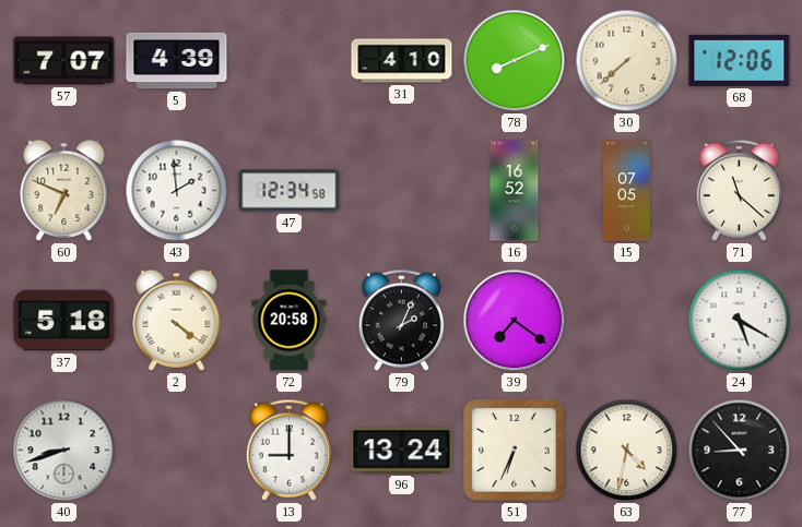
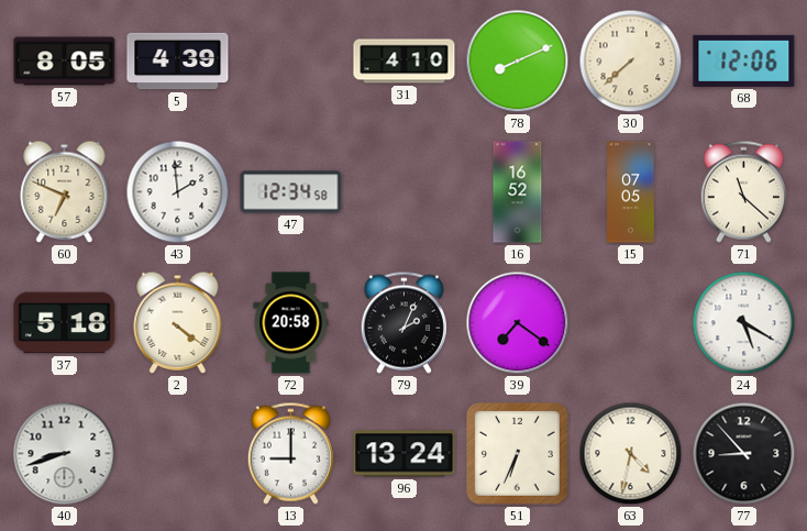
57: 7:07 -> 8:05 (65, 62)
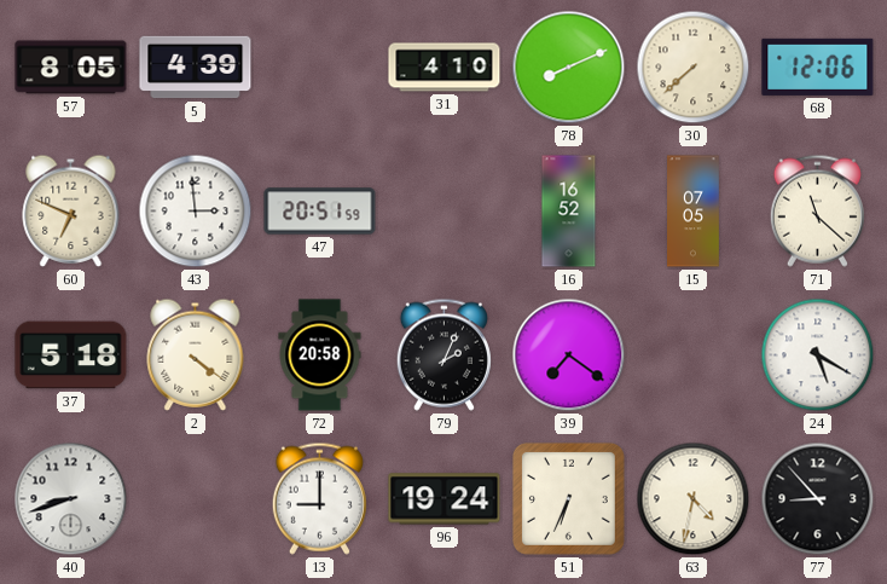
43: 1:59 -> 2:59 (196, 212)
47: 12:34 -> 20:51 (320, 212)
96: 13:24 -> 19:24 (445, 499)
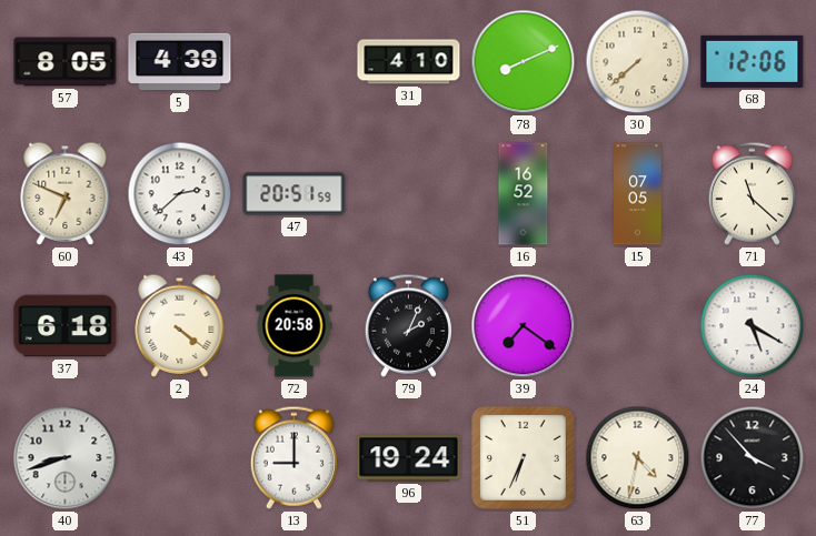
43: 2:59 -> 2:38 (180, 194)
37: 5:18 -> 6:18 (66, 326)
77: 8:53 -> 3:53 (753, 458)
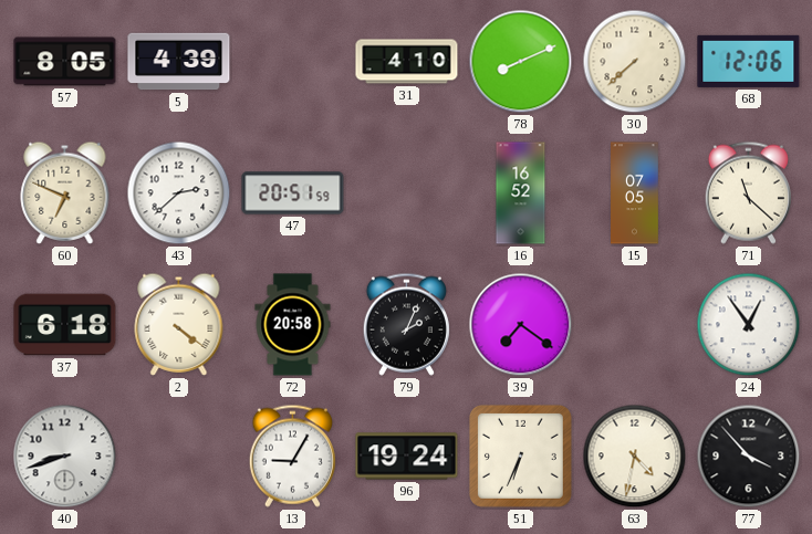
24: 5:20 -> 12:54 (749, 325)
13: 9:00 -> 9:05 (292, 456)
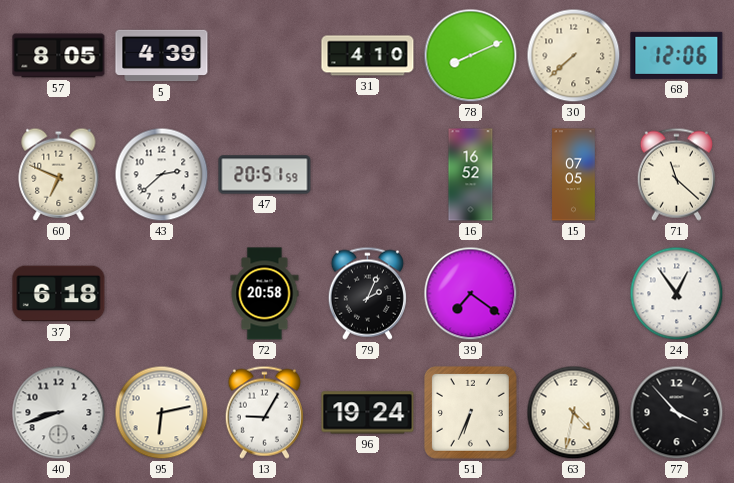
2: 4:21 -> none (179, 324)
95: none -> 6:13 (162, 413)
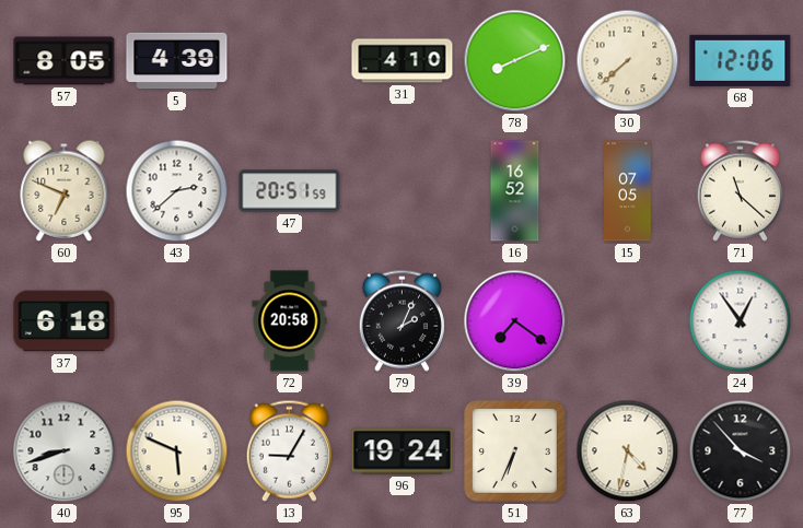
95: 6:13 -> 5:49 (177, 451)
